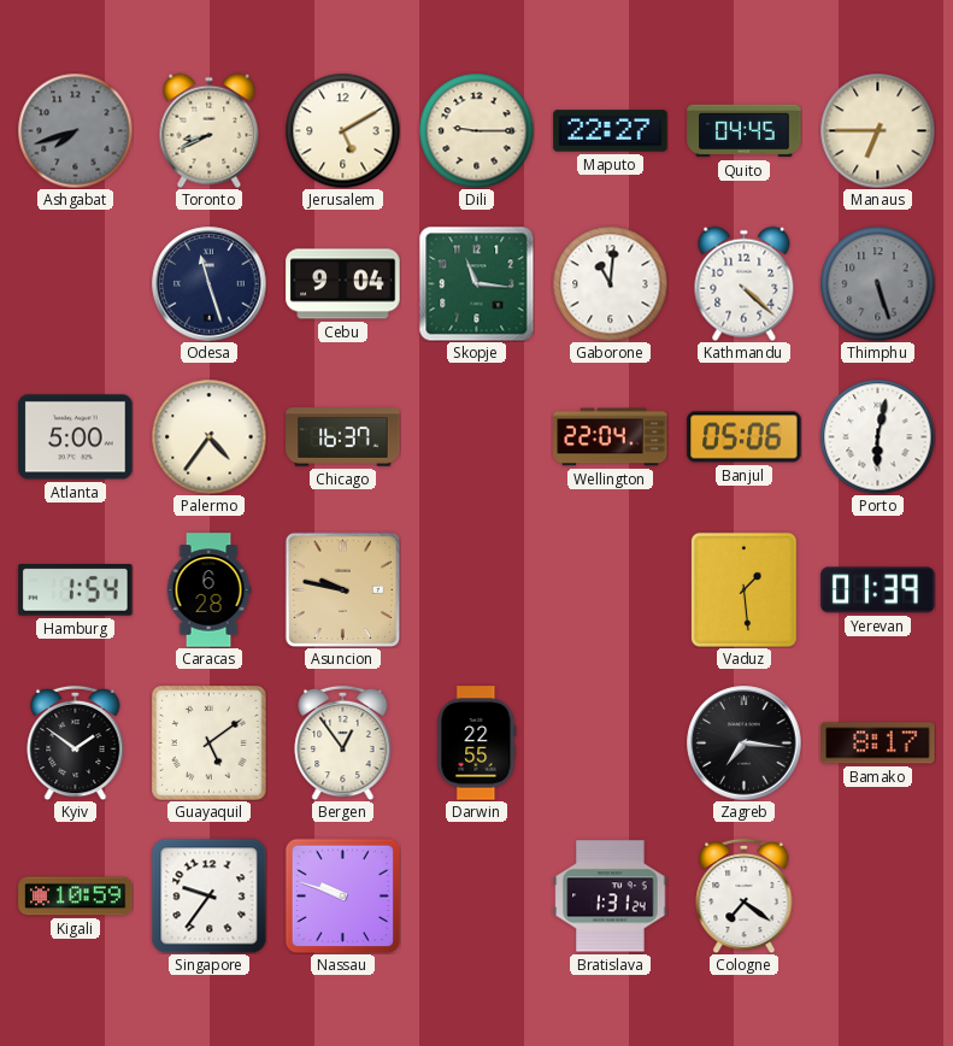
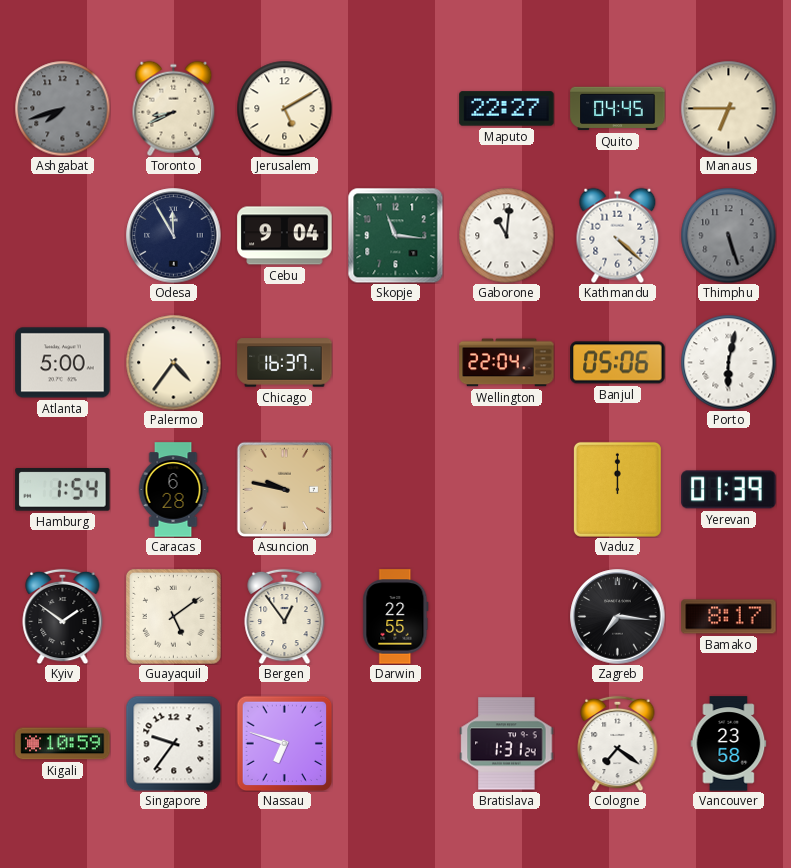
Dili: 9:15 -> none (476, 130)
Odesa: 11:27 -> 11:55 (174, 236)
Vaduz: 1:29 -> 12:00 (617, 489)
Nassau: 9:48 -> 6:48 (284, 743)
Vancouver: none -> 23:58 (729, 744)
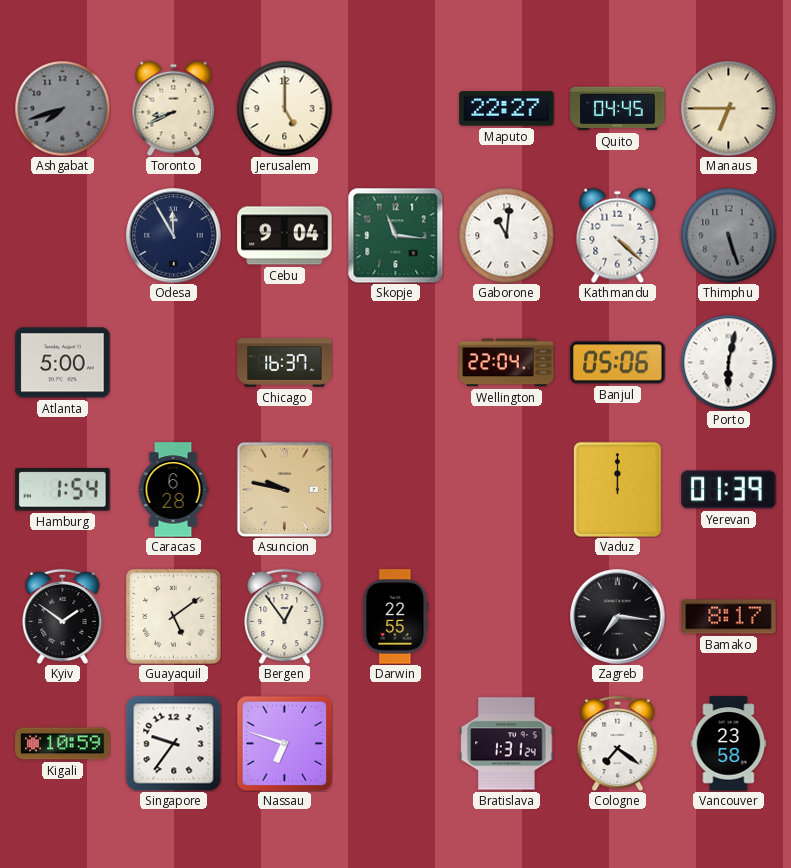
Jerusalem: 5:10 -> 5:00 (284, 108)
Palermo: 4:36 -> none (173, 362)
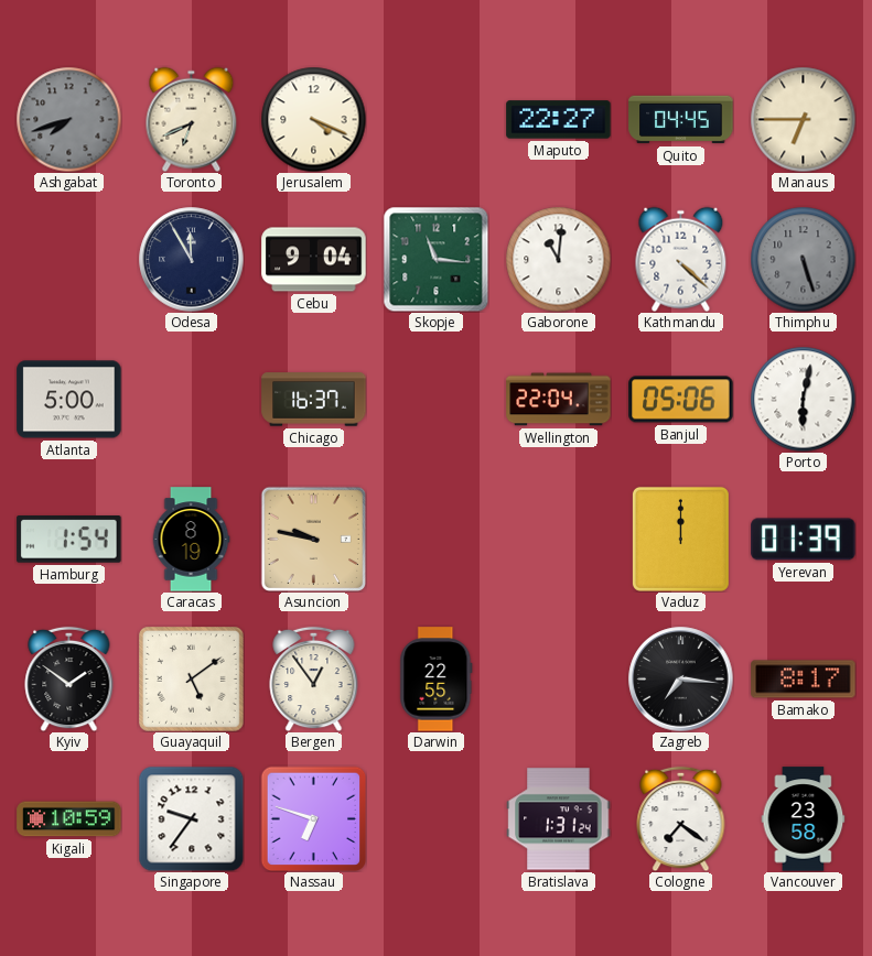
Toronto: 8:41 -> 6:41 (192, 119)
Jerusalem: 5:00 -> 4:19 (313, 119)
Caracas: 6:28 -> 8:19 (191, 540)
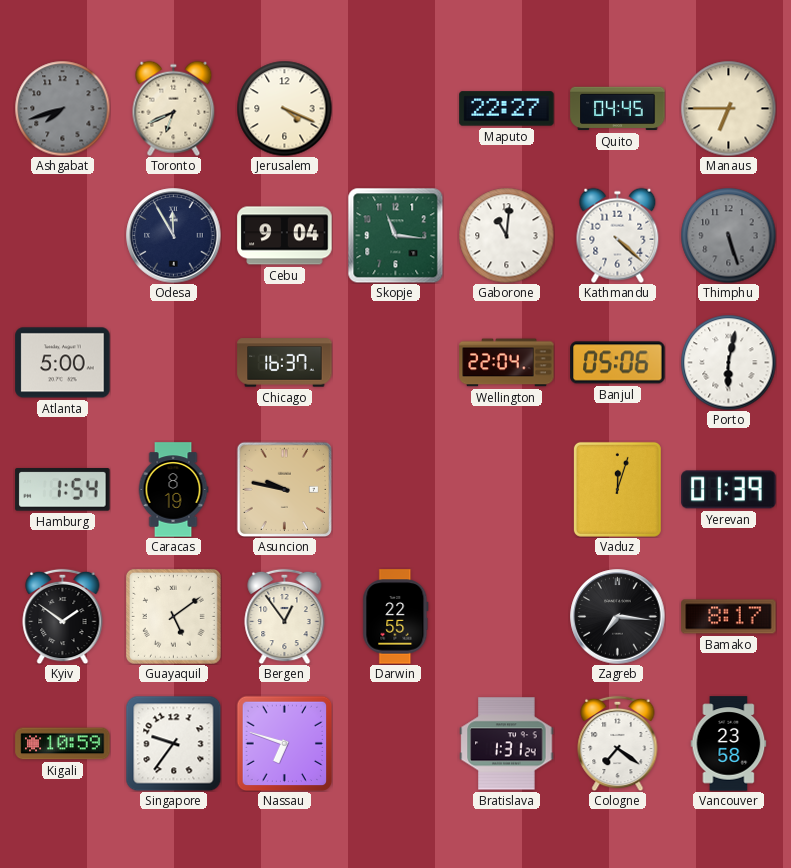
Vaduz: 12:00 -> 12:03 (617, 489)
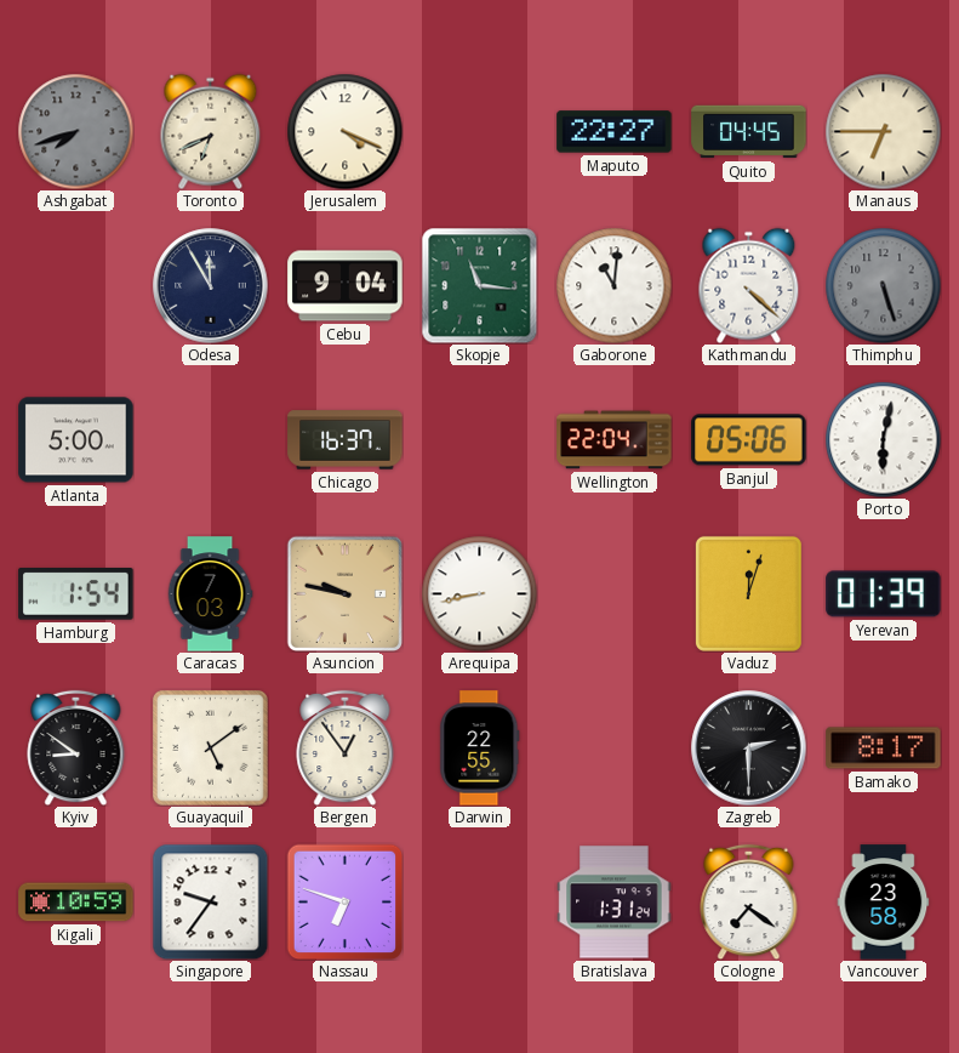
Caracas: 8:19 -> 7:03 (210, 594)
Arequipa: none -> 8:43 (479, 593)
Kyiv: 1:51 -> 8:51 (76, 747)
Zagreb: 7:16 -> 2:30 (749, 749)
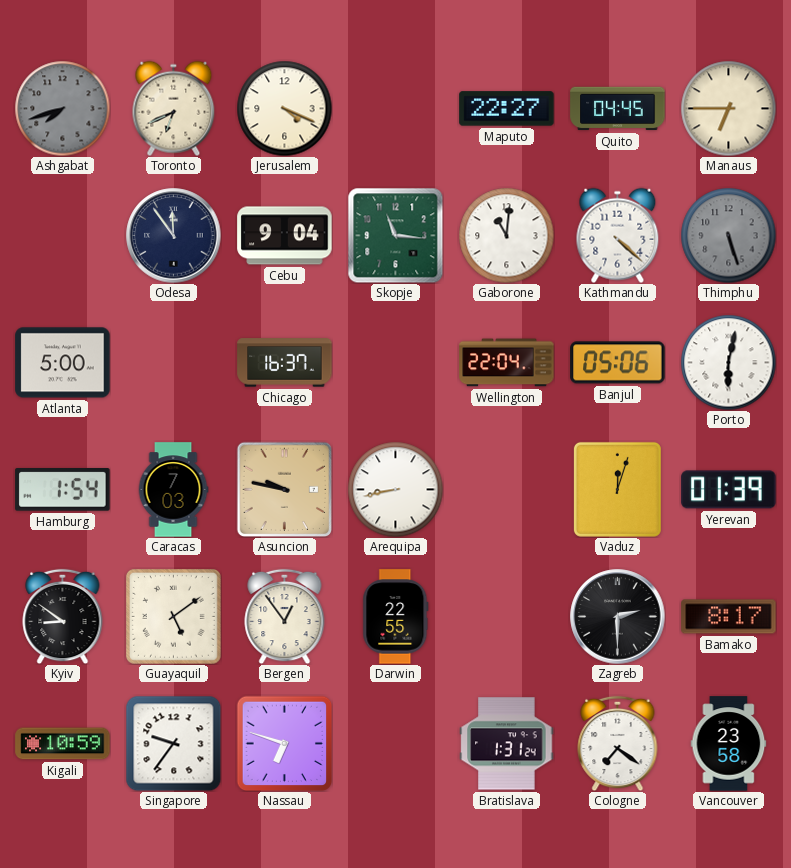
Odesa: 11:55 -> 11:54 (174, 236)
